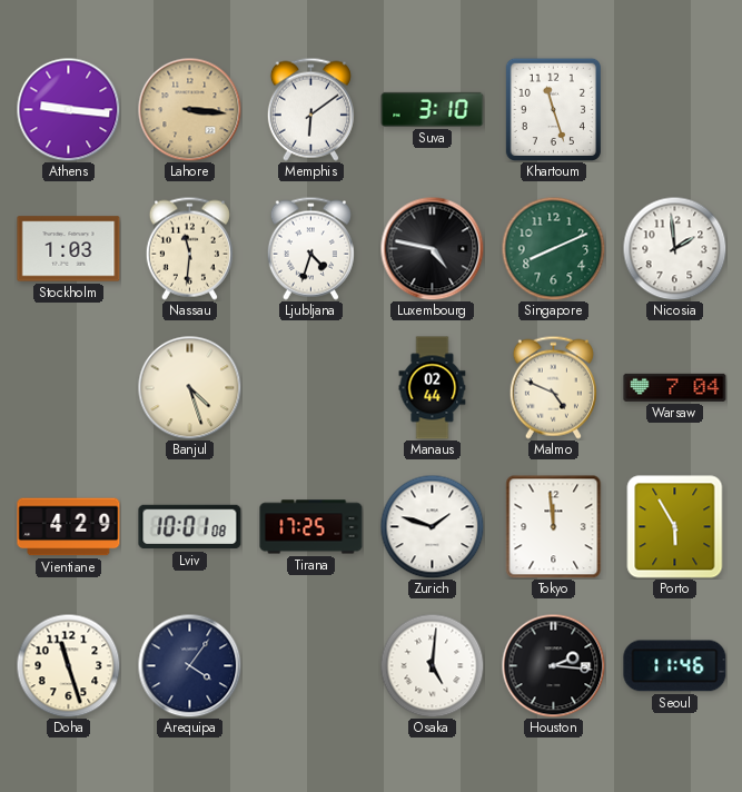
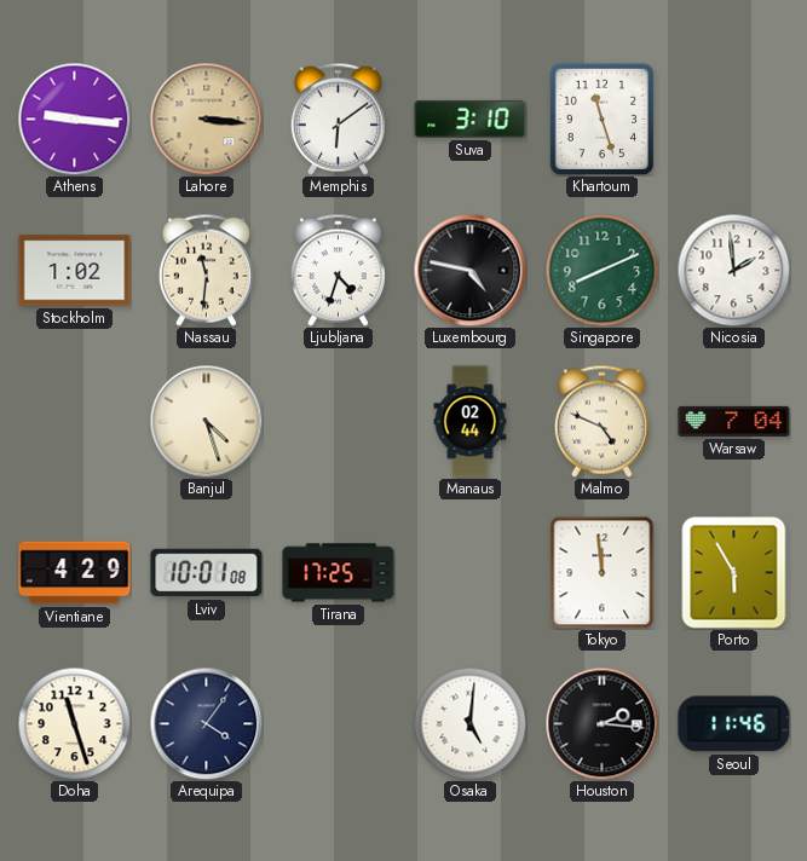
Stockholm: 1:03 -> 1:02 (75, 271)
Zurich: 1:48 -> none (432, 526)
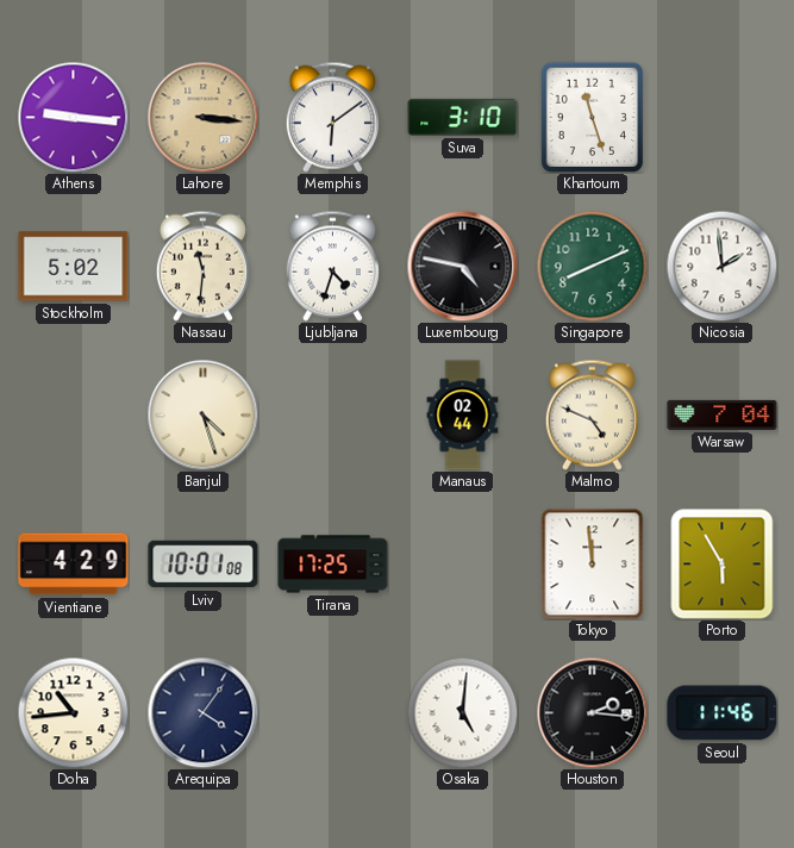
Stockholm: 1:02 -> 5:02 (74, 267)
Doha: 11:27 -> 10:44 (73, 712)
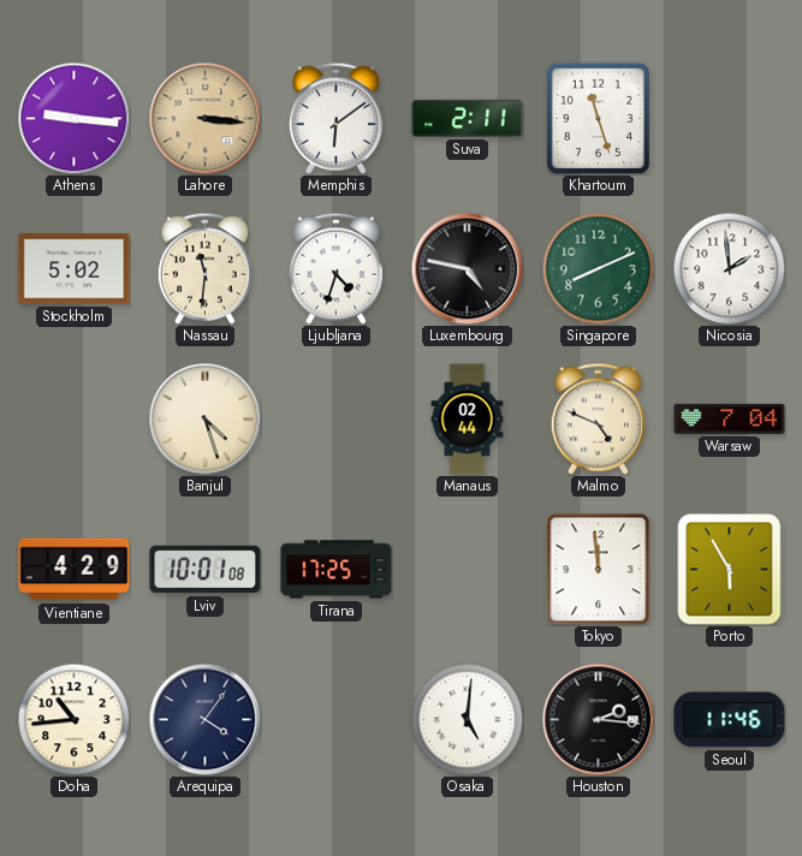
Suva: 3:10 -> 2:11 (468, 118)
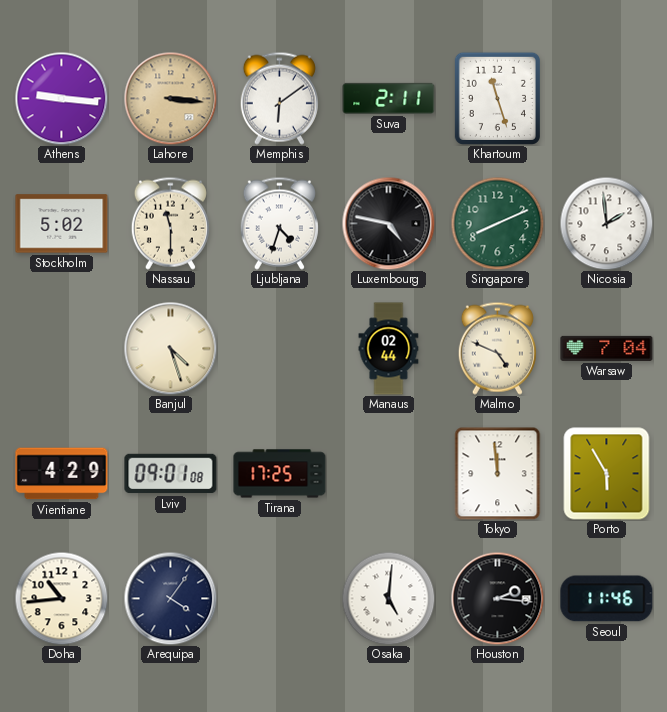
Nassau: 11:31 -> 11:30 (170, 223)
Lviv: 10:01 -> 09:01 (171, 474)
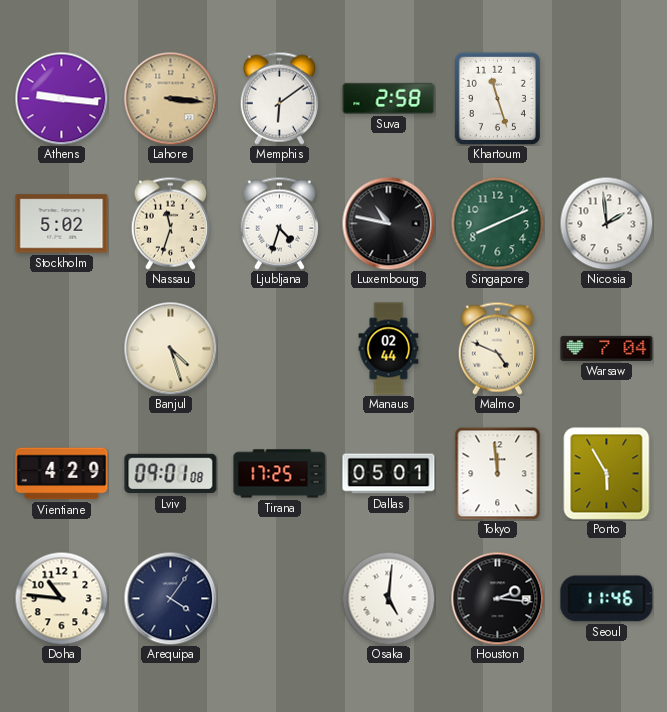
Suva: 2:11 -> 2:58 (389, 98)
Nassau: 11:30 -> 11:33 (170, 223)
Luxembourg: 4:47 -> 10:47 (388, 223)
Dallas: none -> 05:01 (389, 474)
Doha: 10:44 -> 10:46 (61, 598)
